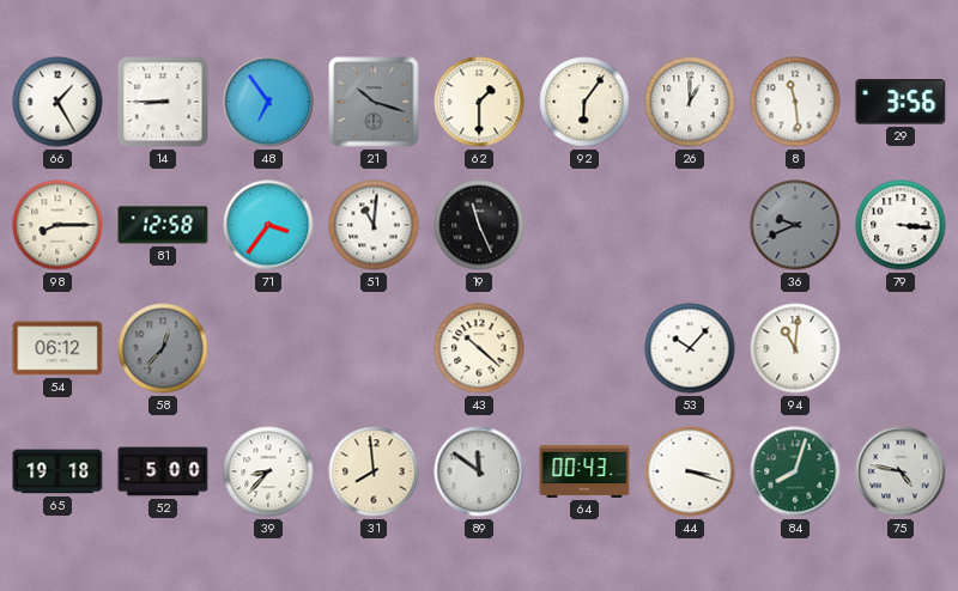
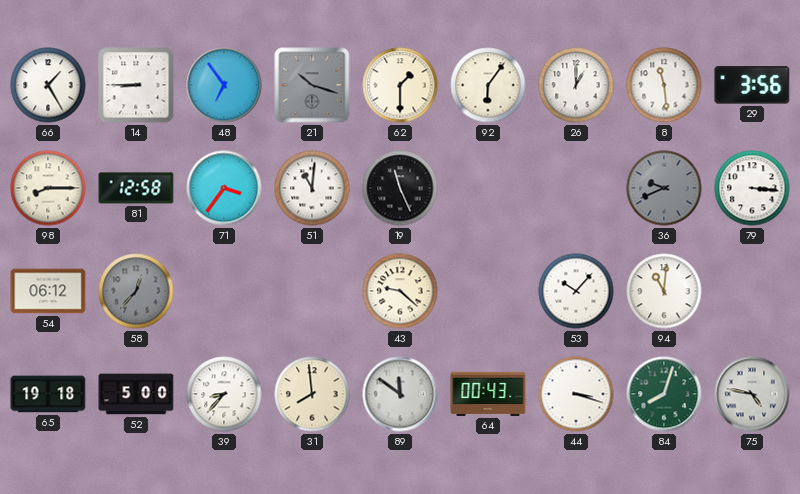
43: 10:22 -> 9:22 (400, 291)
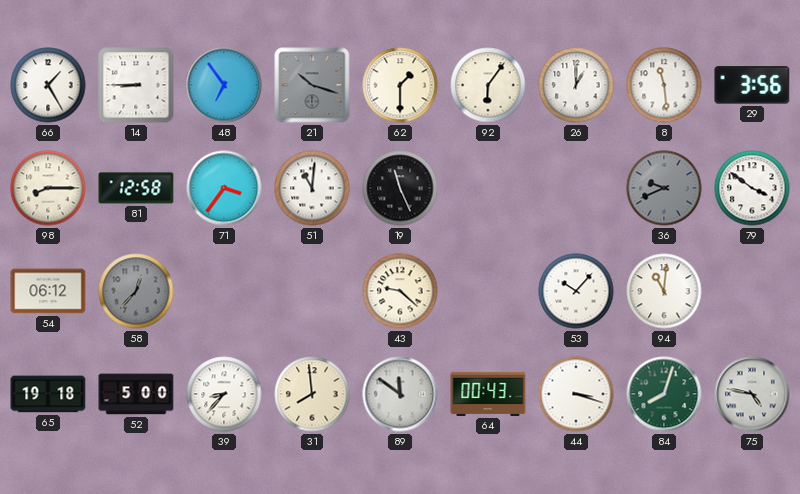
79: 3:16 -> 3:51 (752, 188)
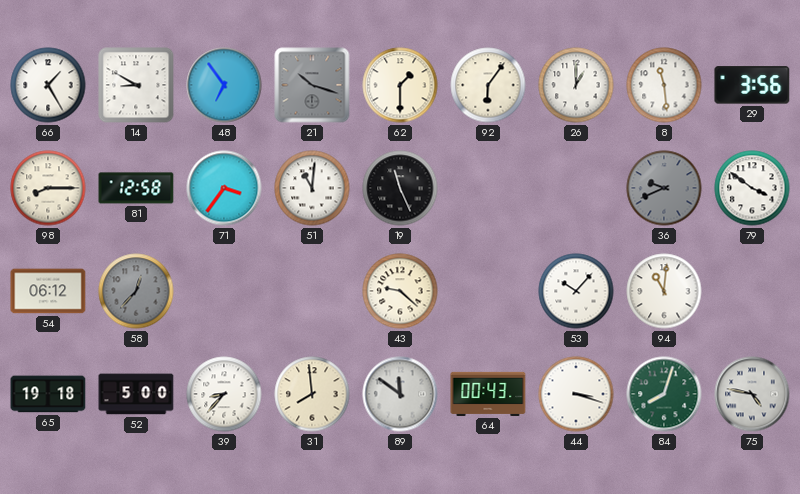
14: 8:45 -> 8:50 (136, 85)
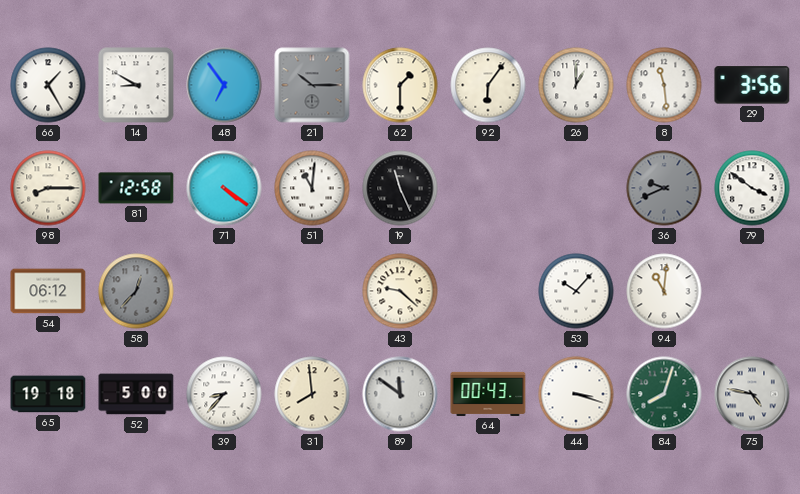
21: 10:18 -> 10:15 (312, 85)
71: 3:36 -> 4:21 (224, 188)
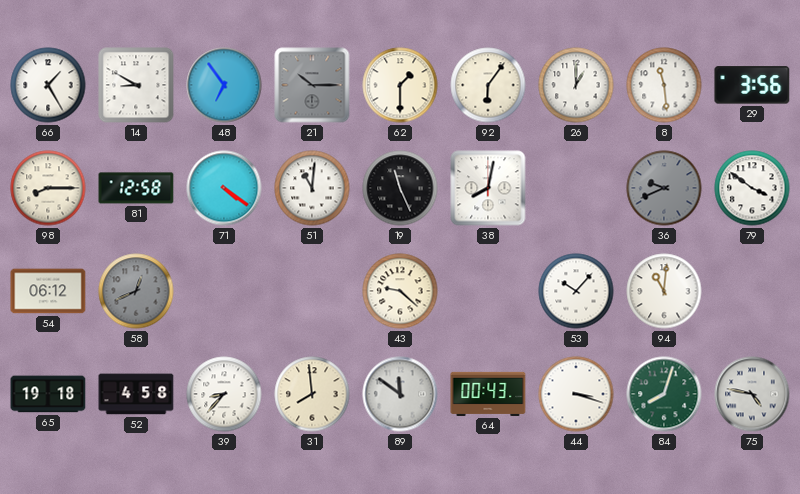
38: none -> 8:02 (488, 188)
58: 12:37 -> 12:41 (136, 291)
52: 5:00 -> 4:58 (136, 394)
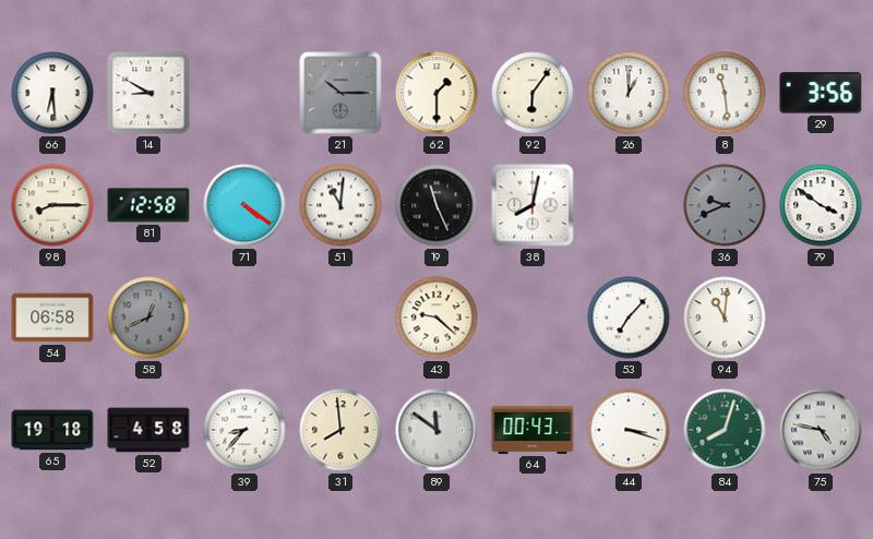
66: 1:25 -> 6:29 (52, 93)
48: 6:54 -> none (224, 85)
54: 06:12 -> 06:58 (52, 318)
53: 10:07 -> 7:07 (629, 318)
